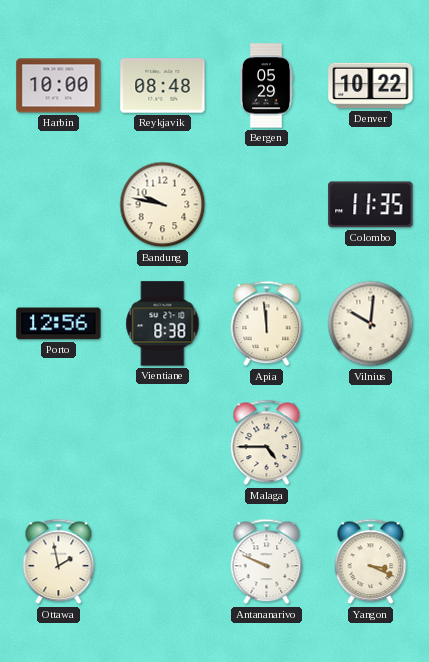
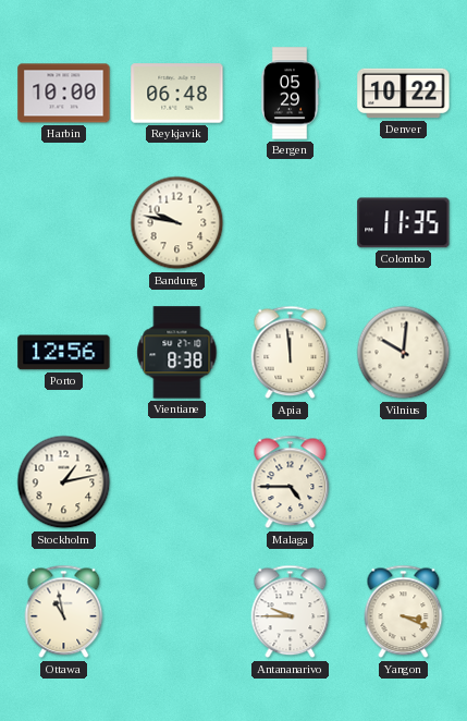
Reykjavik: 08:48 -> 06:48 (177, 94)
Stockholm: none -> 1:13 (64, 482)
Ottawa: 1:58 -> 10:58 (64, 612)
Antananarivo: 9:49 -> 9:45 (291, 612)
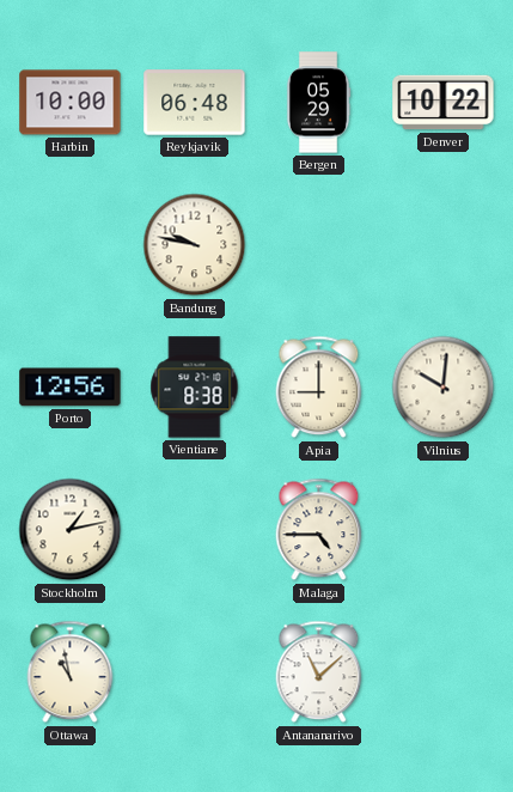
Colombo: 11:35 -> none (404, 223)
Apia: 11:59 -> 9:00 (319, 388)
Antananarivo: 9:45 -> 11:08 (319, 672)
Yangon: 3:19 -> none (404, 612)
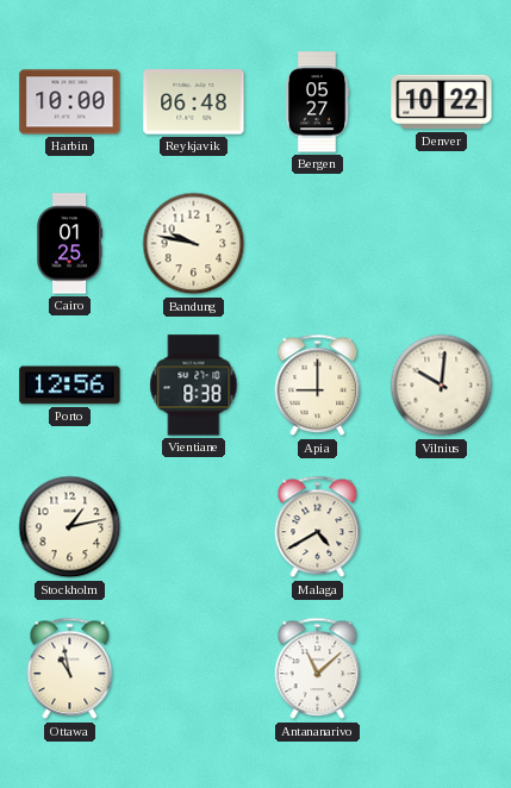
Bergen: 05:29 -> 05:27 (317, 102)
Cairo: none -> 01:25 (69, 244)
Malaga: 4:45 -> 4:40 (318, 527)
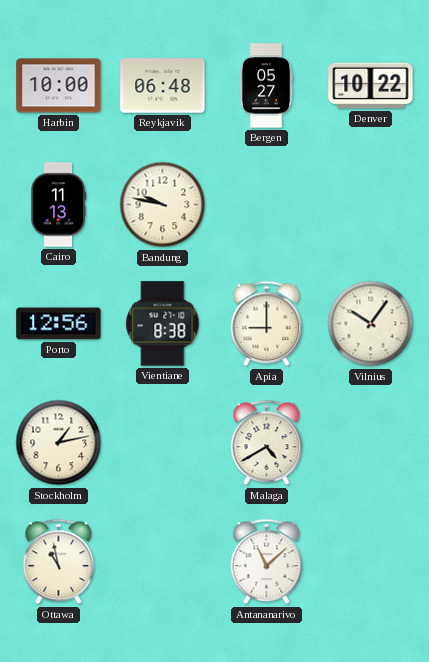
Cairo: 01:25 -> 11:13 (58, 205)
Vilnius: 10:01 -> 10:06 (371, 324)
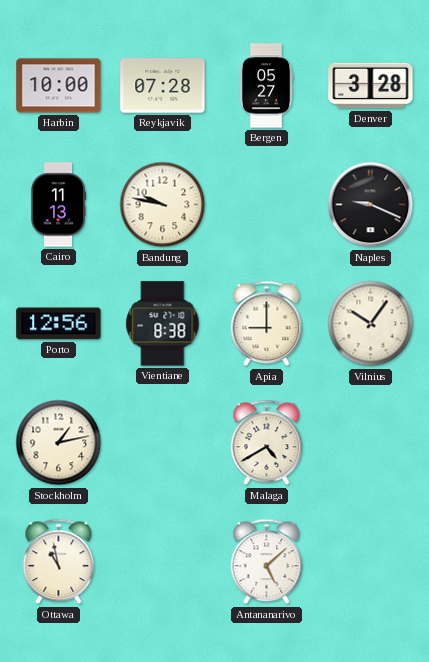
Reykjavik: 06:48 -> 07:28 (163, 86)
Denver: 10:22 -> 3:28 (371, 86)
Naples: none -> 9:19 (371, 205)
Antananarivo: 11:08 -> 5:08 (267, 562)
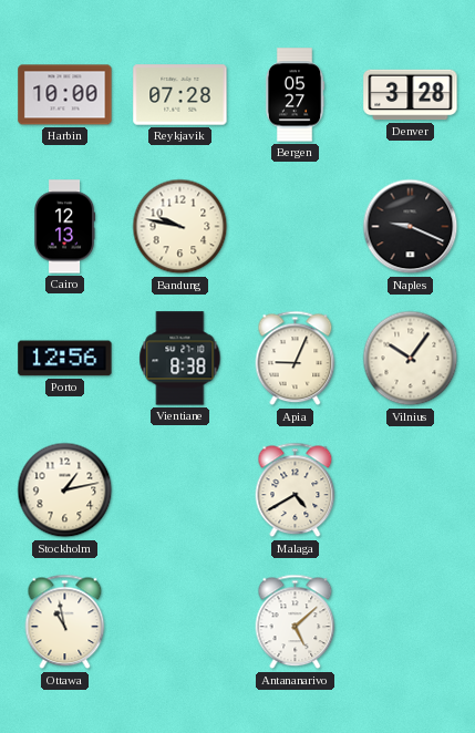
Cairo: 11:13 -> 12:13 (64, 227)
Apia: 9:00 -> 9:04 (296, 359)
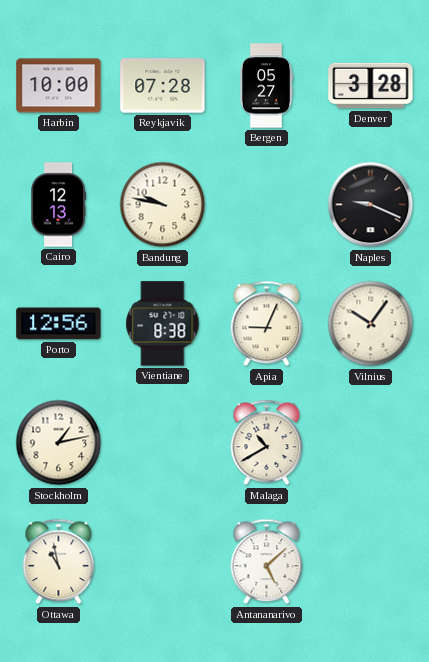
Malaga: 4:40 -> 10:40 (267, 443)
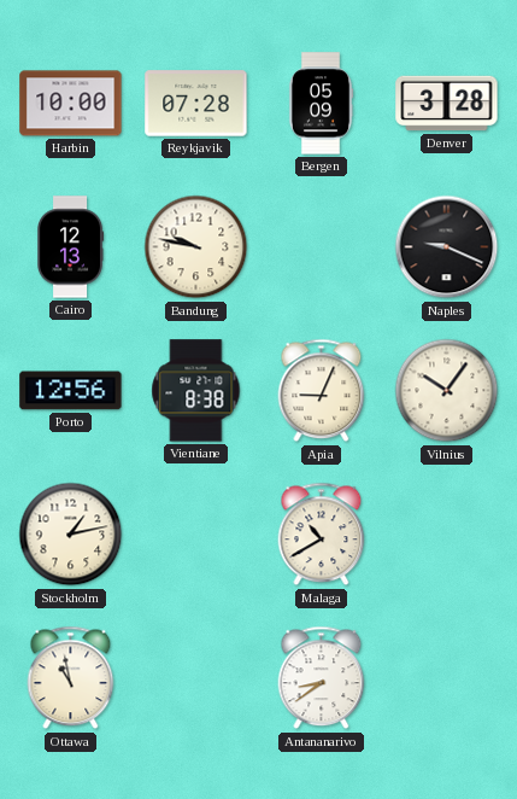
Bergen: 05:27 -> 05:09 (321, 104)
Antananarivo: 5:08 -> 8:39 (322, 678)
